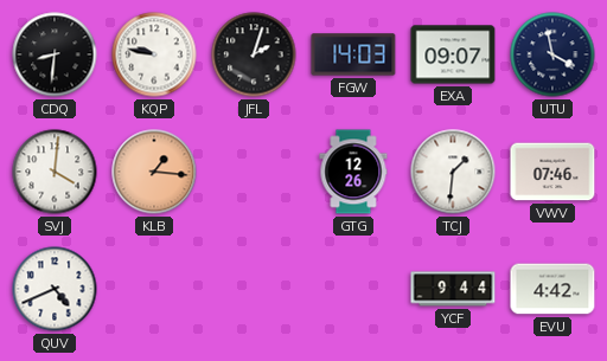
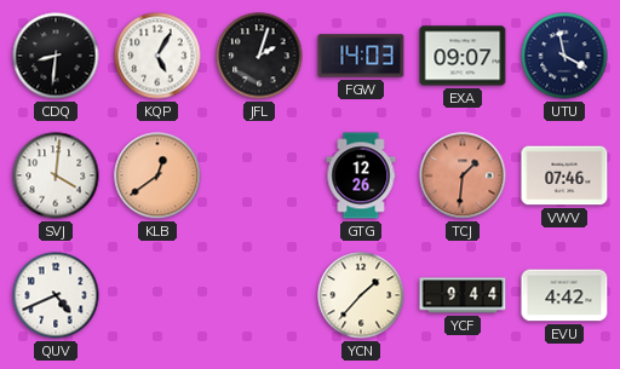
KQP: 9:47 -> 5:05 (157, 56)
KLB: 1:16 -> 12:39 (157, 175)
TCJ dial: white -> salmon (463, 175)
YCN: none -> 1:37 (361, 295)
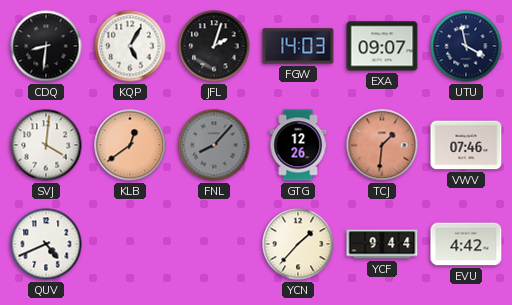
FNL: none -> 8:07 (214, 145)
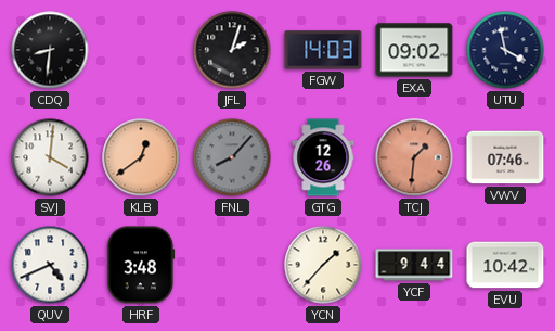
KQP: 5:05 -> none (130, 46)
EXA: 09:07 -> 09:02 (414, 50)
HRF: none -> 3:48 (141, 265)
EVU: 4:42 -> 10:42 (505, 265)
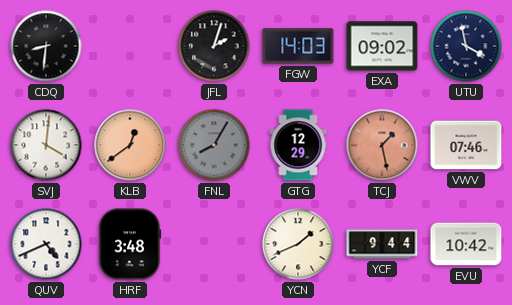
FNL: 8:07 -> 8:05 (214, 145)
GTG: 12:26 -> 12:29 (298, 145)
TCJ: 1:31 -> 1:28 (382, 145)
YCN: 1:37 -> 1:41 (298, 244)
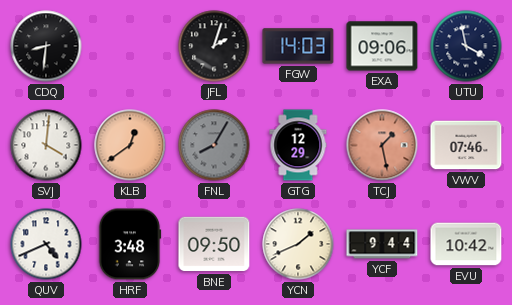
EXA: 09:02 -> 09:06 (382, 46)
BNE: none -> 09:50 (214, 244)
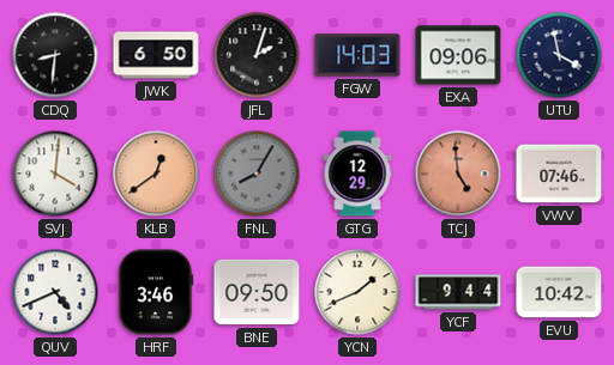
JWK: none -> 6:50 (156, 55)
TCJ: 1:28 -> 4:59 (458, 174)
HRF: 3:48 -> 3:46 (156, 292)
